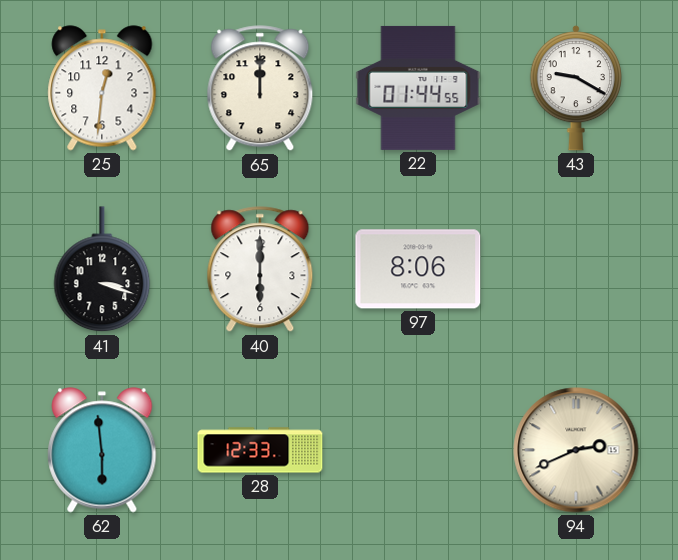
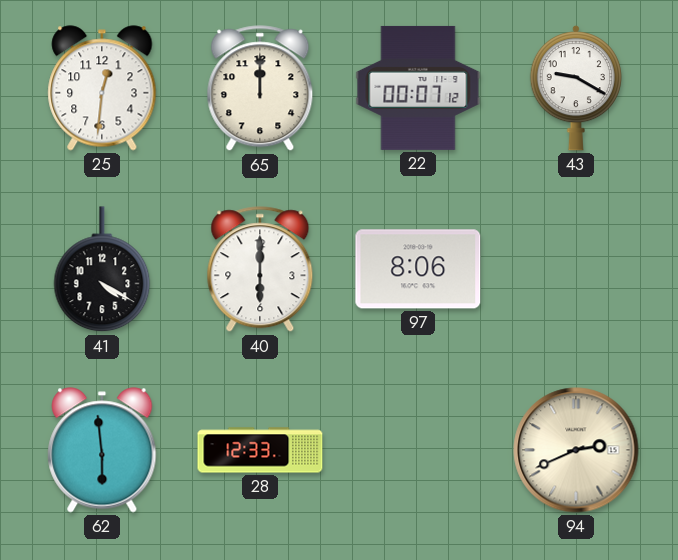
22: 01:44 -> 00:07 (418, 88)
41: 3:18 -> 4:20 (102, 270)
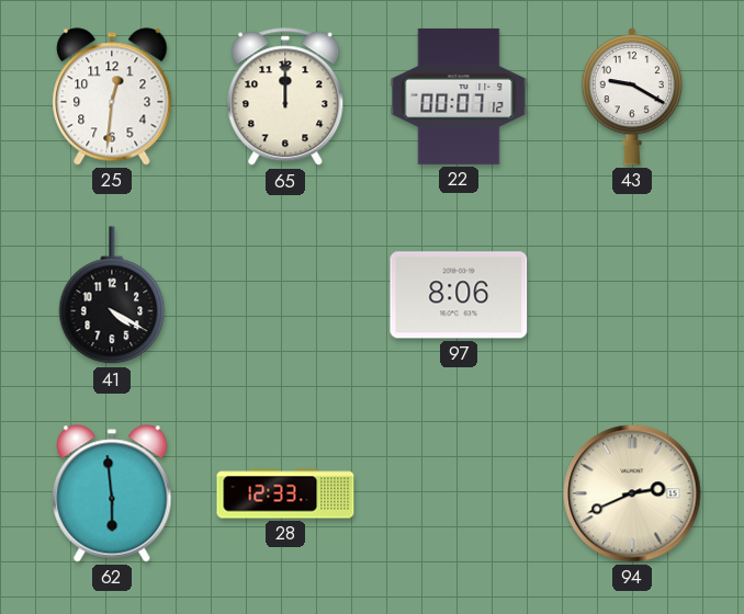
40: 6:00 -> none (260, 270)
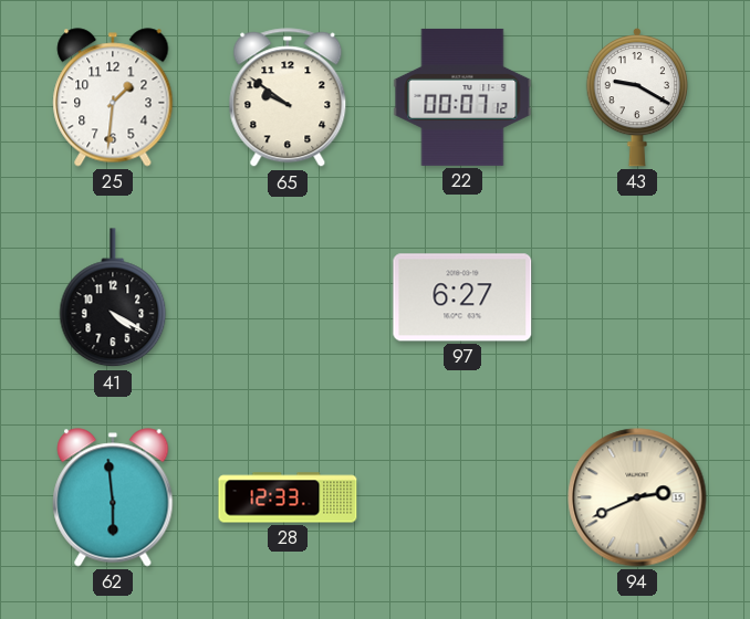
25: 12:31 -> 1:31 (113, 97)
65: 12:00 -> 9:51 (288, 98)
97: 8:06 -> 6:27 (462, 297)
